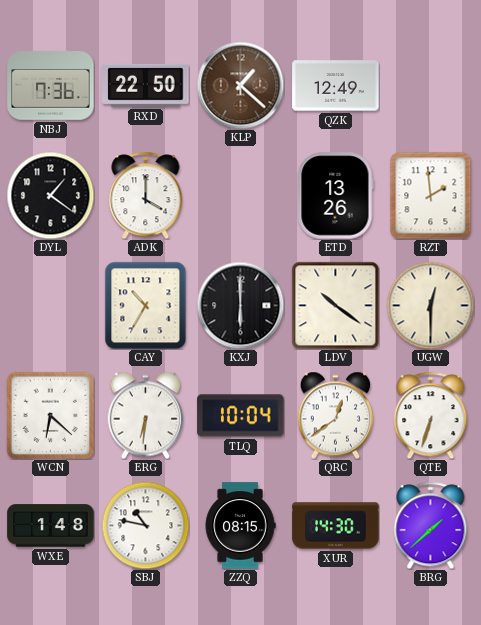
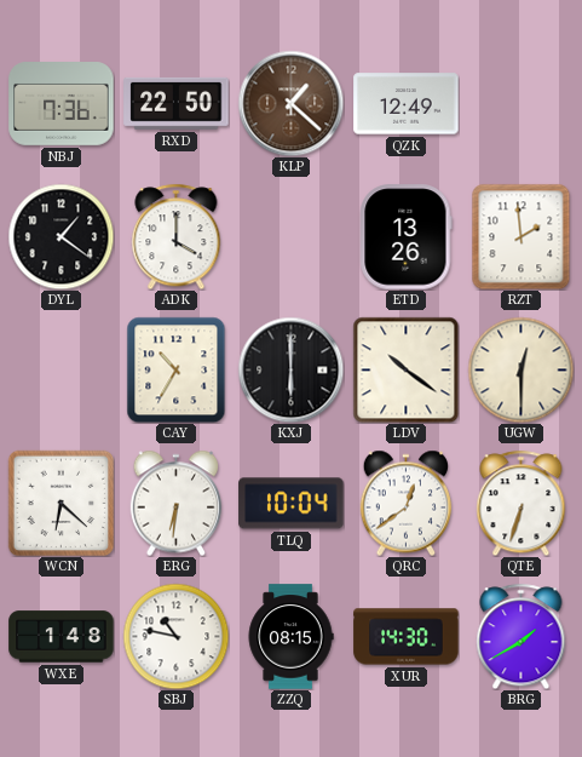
BRG: 1:38 -> 1:40 (522, 636)
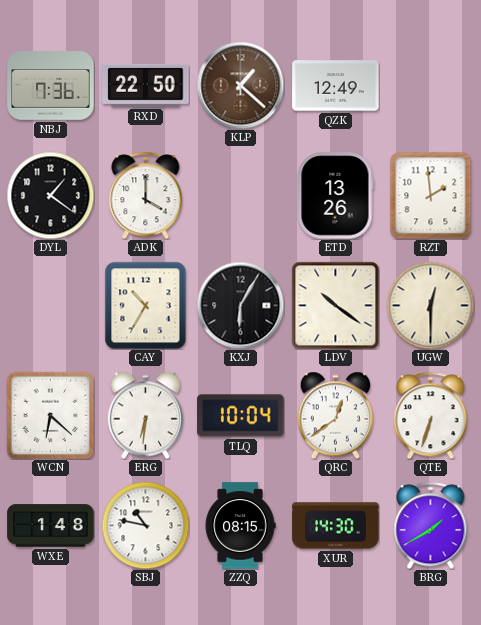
KXJ: 6:00 -> 6:05 (240, 305)
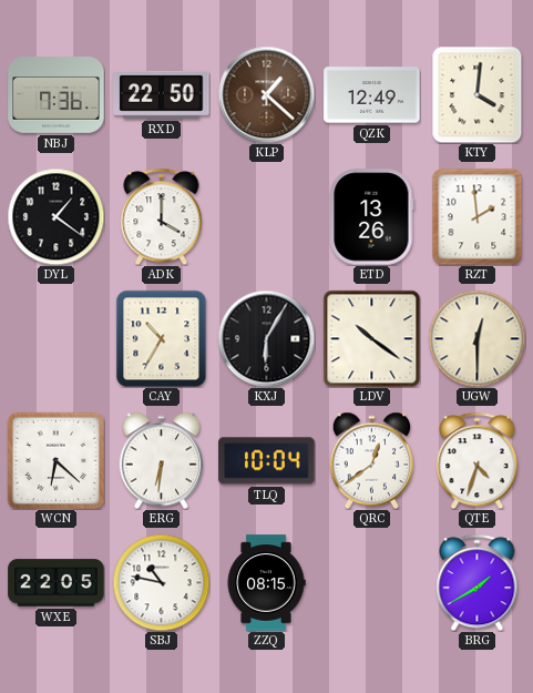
KTY: none -> 4:01 (478, 94)
QTE: 6:33 -> 4:33 (478, 460)
WXE: 1:48 -> 22:05 (57, 583)
XUR: 14:30 -> none (336, 526)
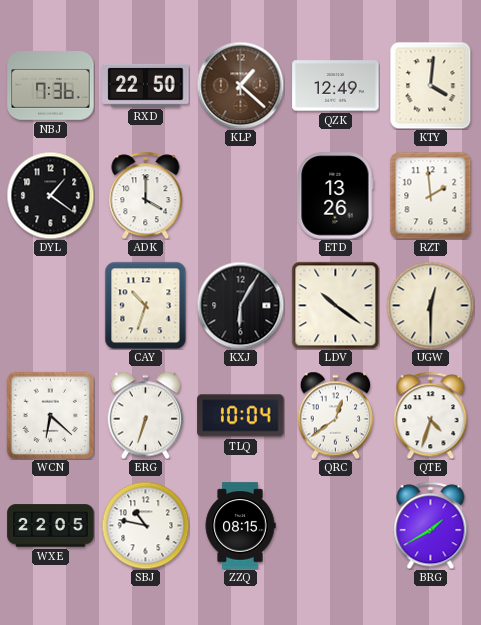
CAY: 10:35 -> 10:33 (146, 305)
ERG: 6:31 -> 6:33 (146, 415)
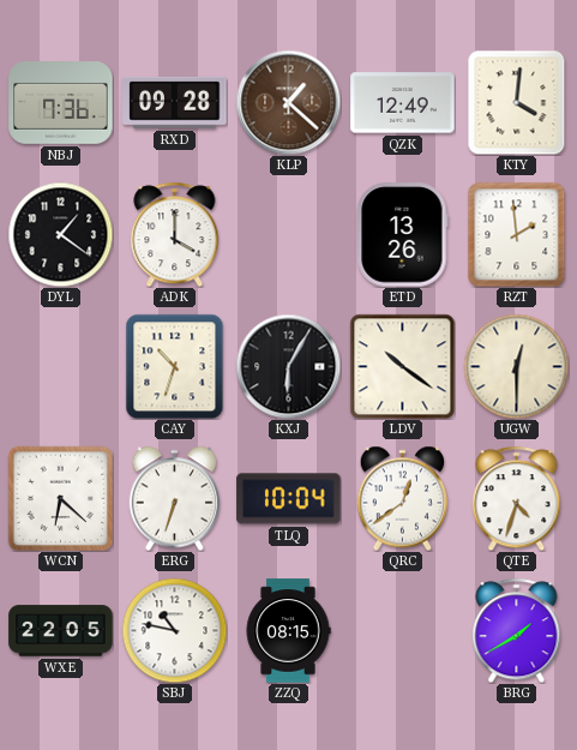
RXD: 22:50 -> 09:28 (175, 102)
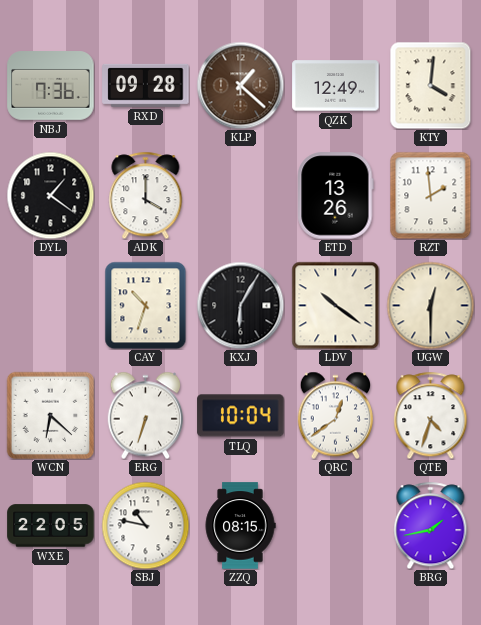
BRG: 1:40 -> 1:43 (431, 525)
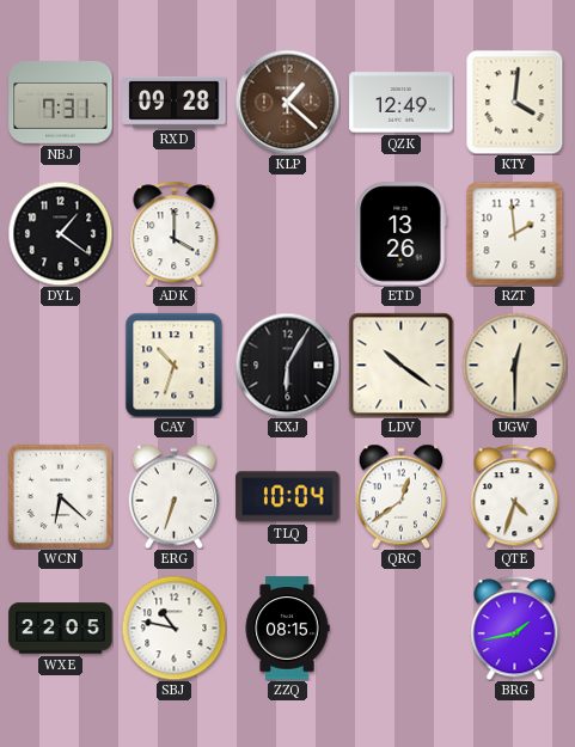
NBJ: 7:36 -> 7:31 (61, 103)
